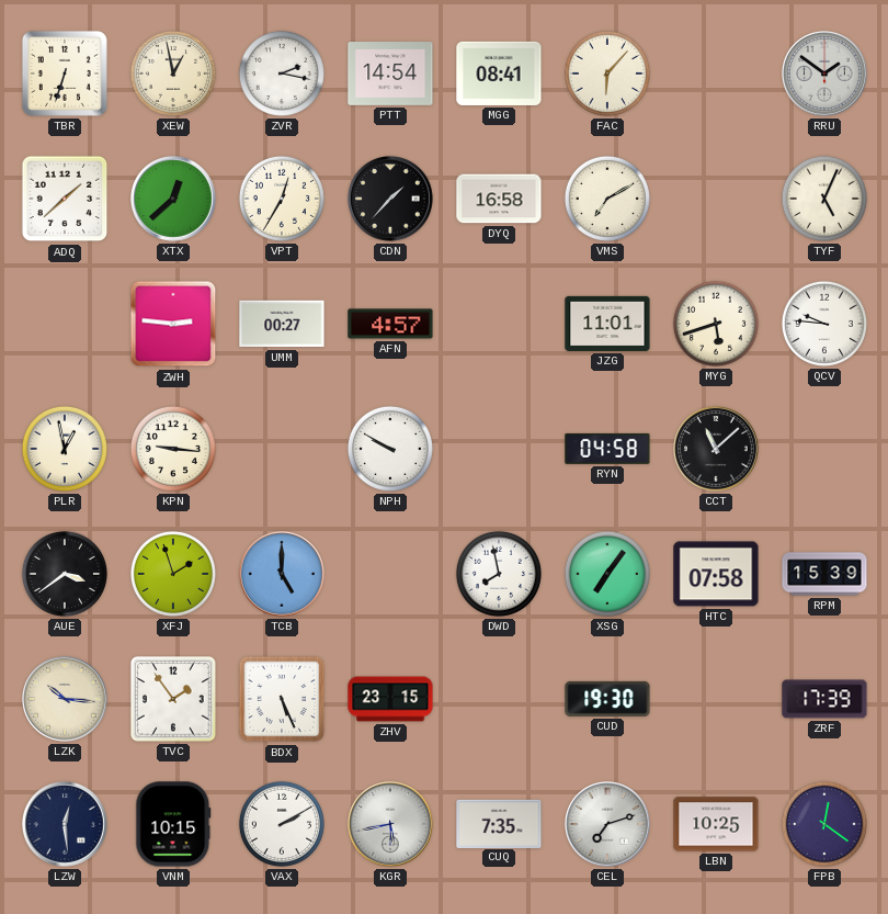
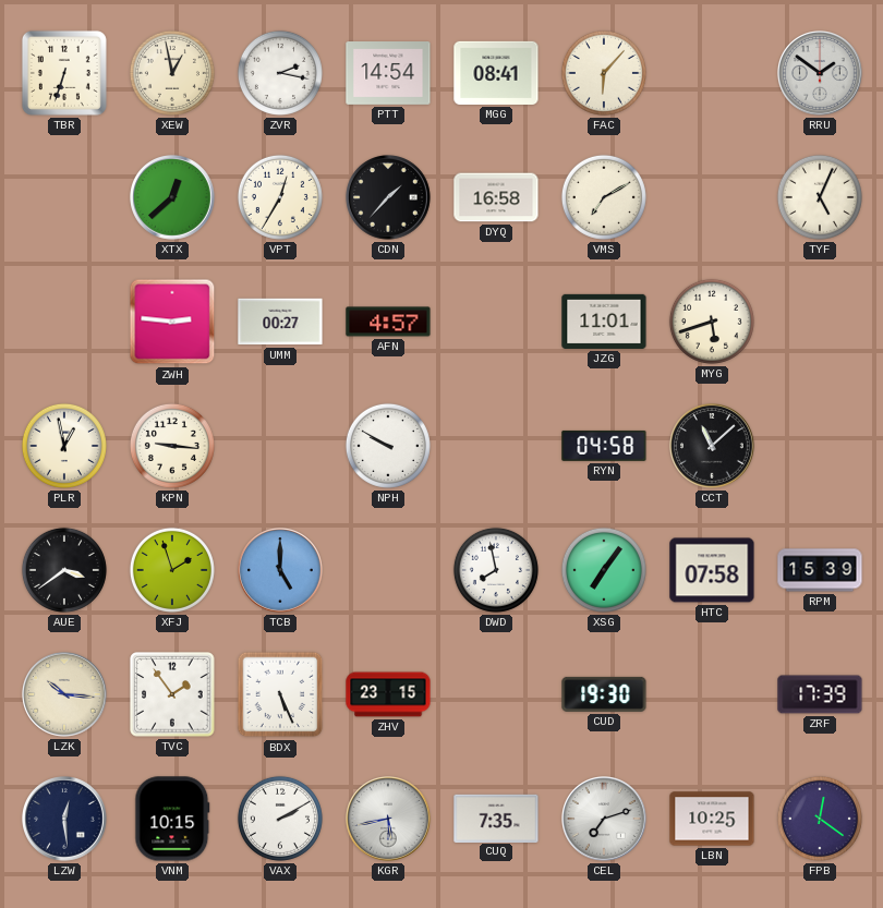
ADQ: 1:38 -> none (65, 199)
QCV: 9:46 -> none (824, 324)
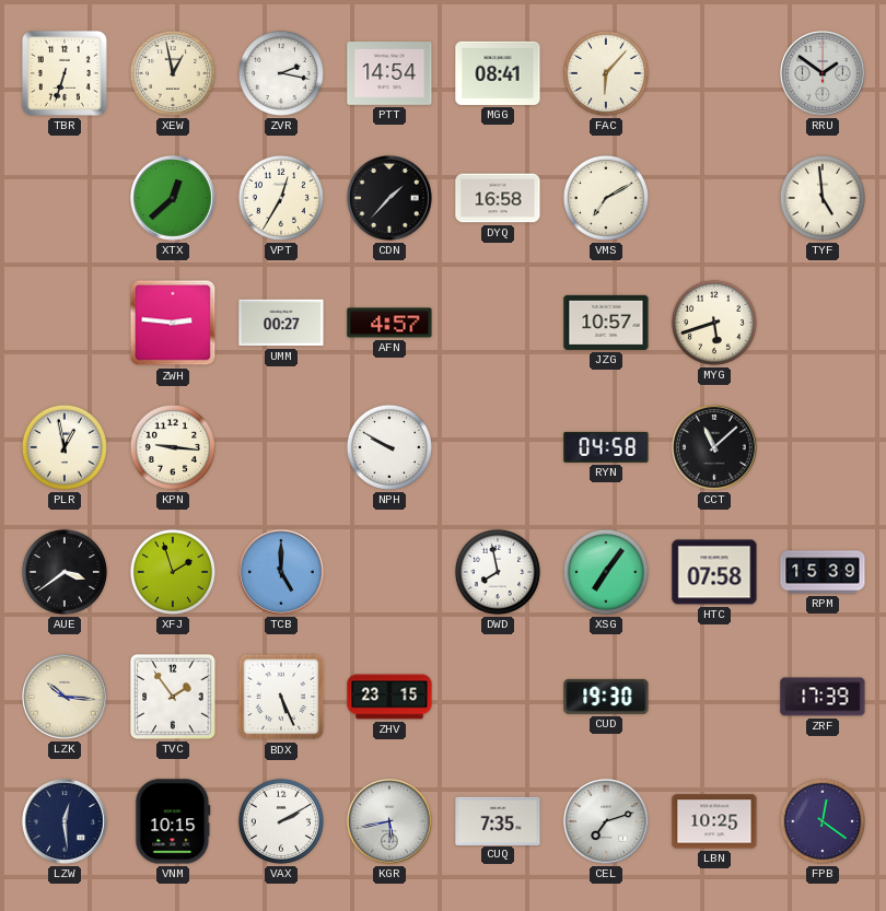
TYF: 5:04 -> 4:59 (823, 198)
JZG: 11:01 -> 10:57 (606, 323)
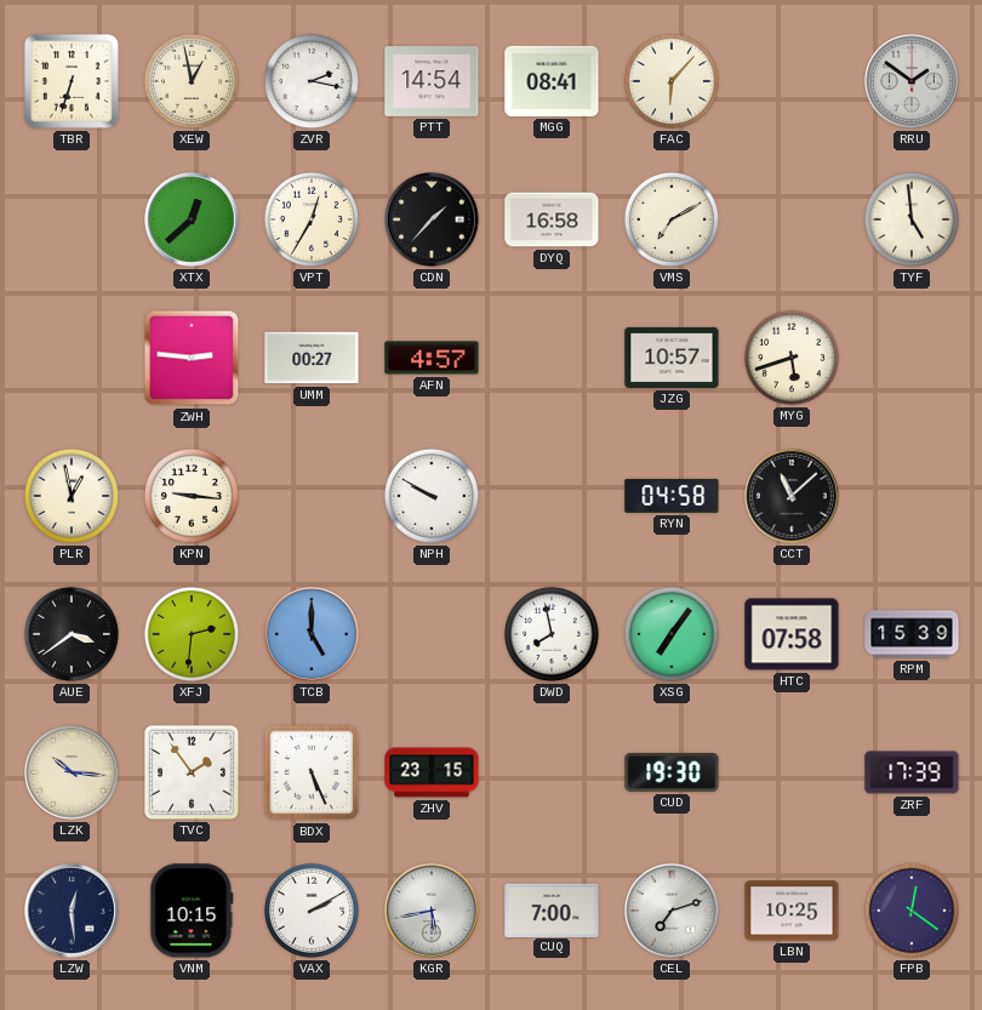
XFJ: 1:57 -> 2:31 (192, 634)
CUQ: 7:35 -> 7:00 (552, 909)
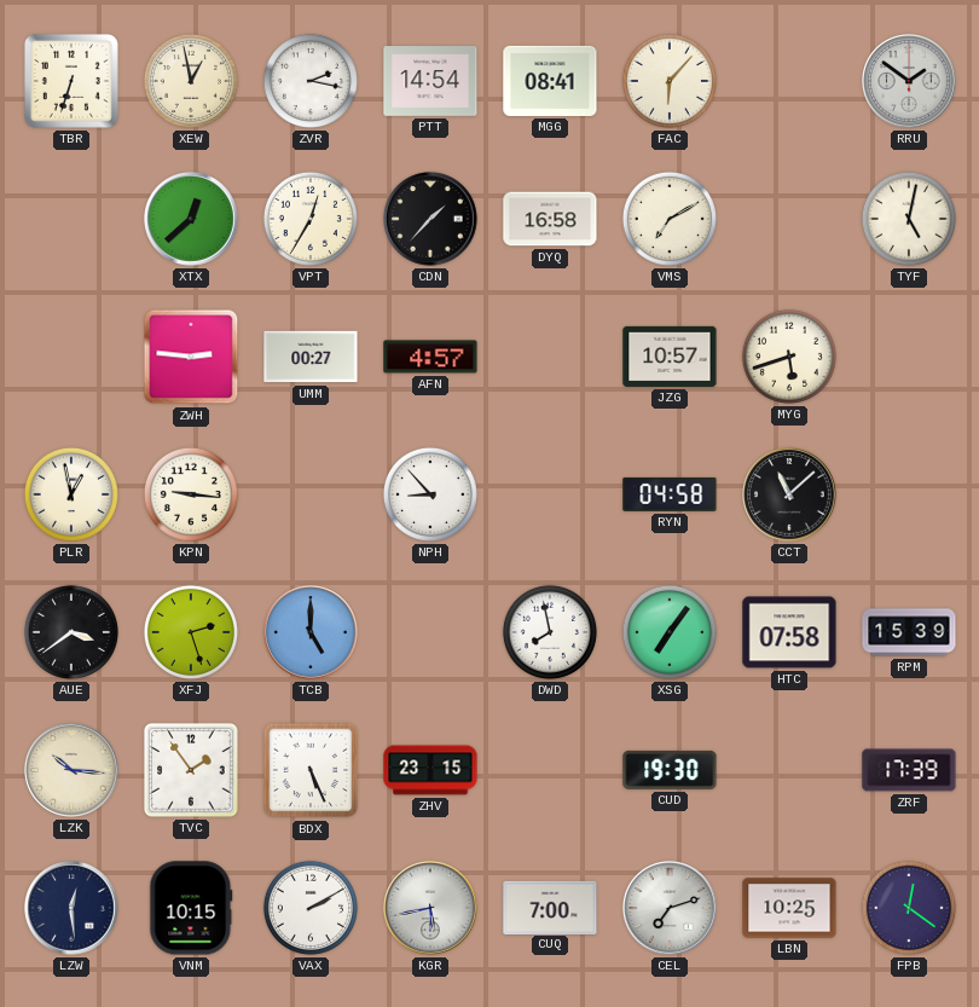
TYF: 4:59 -> 5:02 (909, 219)
NPH: 9:50 -> 8:53 (430, 494)
XFJ: 2:31 -> 2:27 (191, 632)
